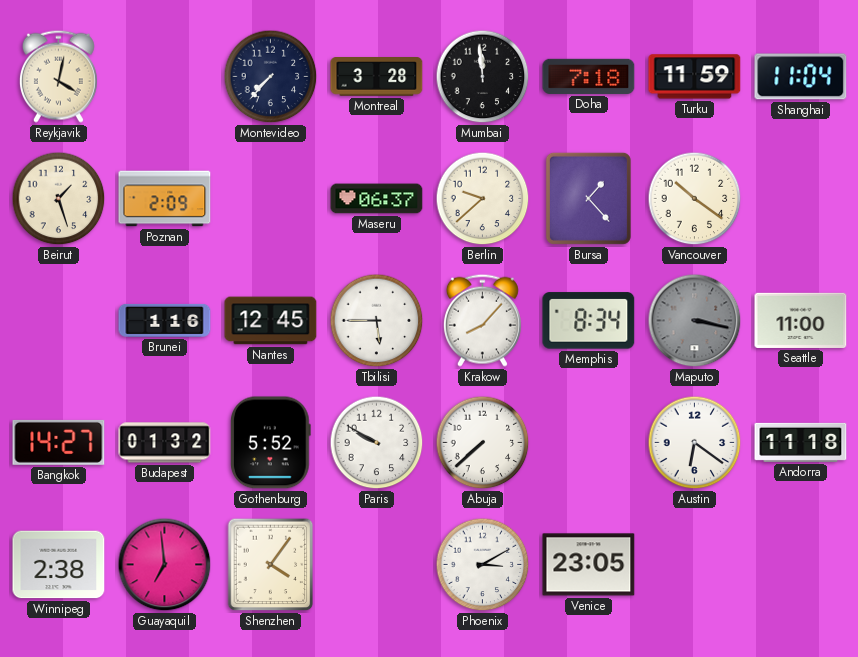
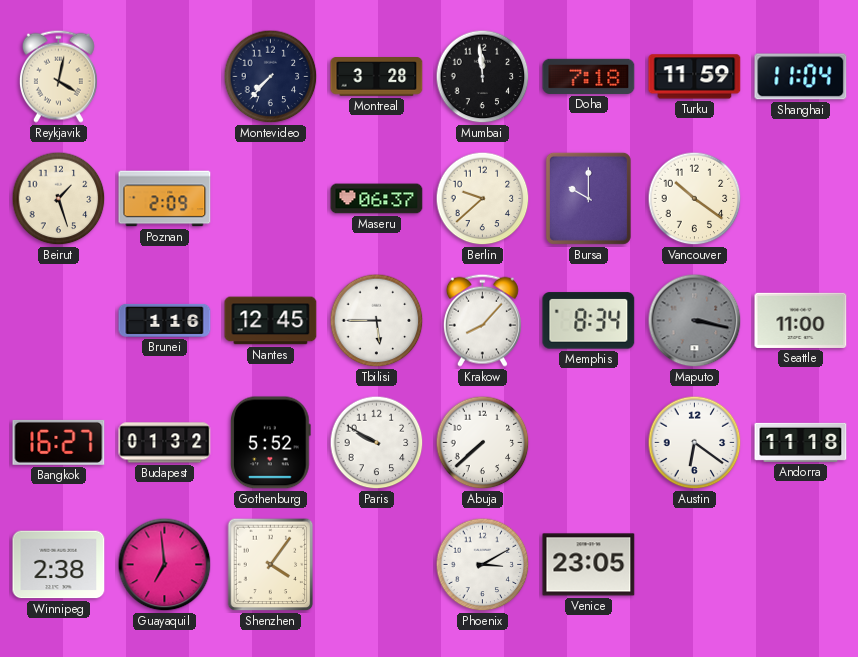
Bursa: 1:23 -> 10:00 (588, 198)
Bangkok: 14:27 -> 16:27 (59, 442)
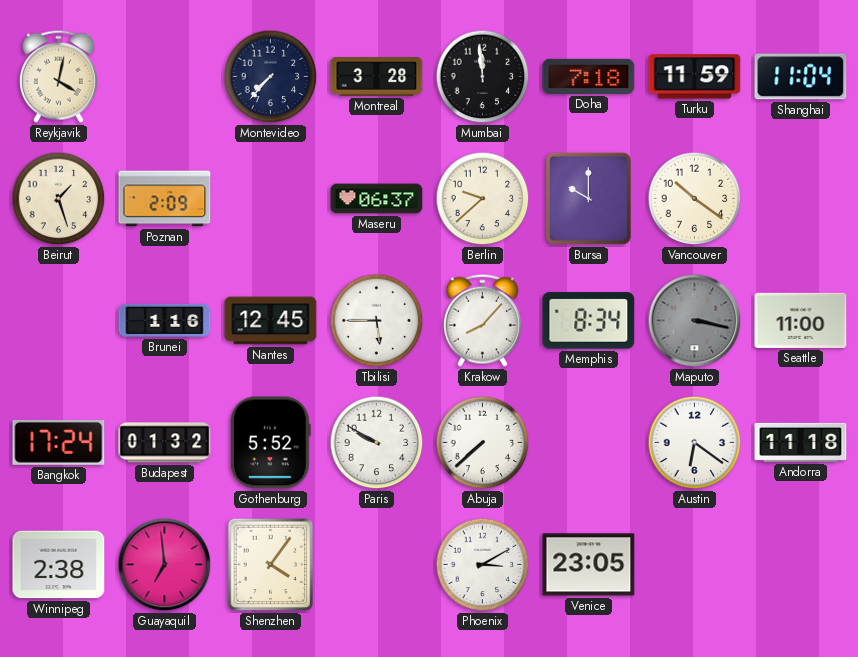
Bangkok: 16:27 -> 17:24 (59, 442)
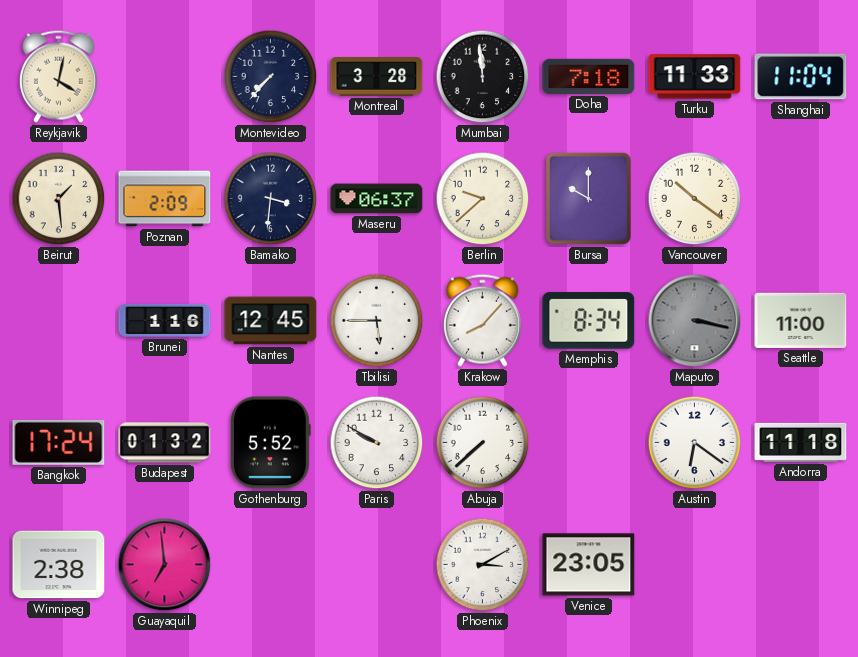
Turku: 11:59 -> 11:33 (695, 77)
Beirut: 1:27 -> 1:29 (59, 199)
Bamako: none -> 3:31 (271, 199)
Shenzhen: 4:06 -> none (271, 565)
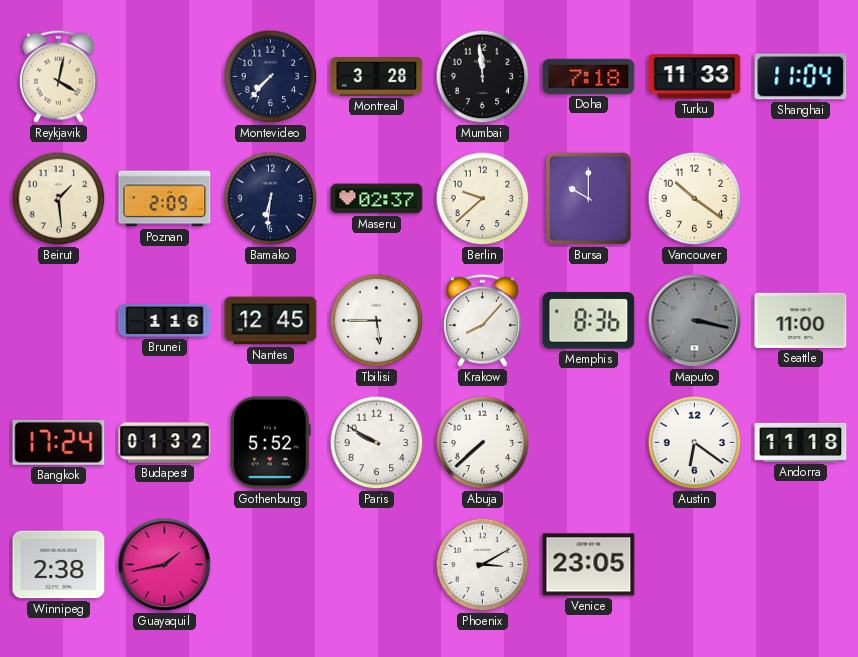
Bamako: 3:31 -> 6:31 (271, 199)
Maseru: 06:37 -> 02:37 (377, 199)
Memphis: 8:34 -> 8:36 (589, 321)
Guayaquil: 6:59 -> 1:43 (165, 565)
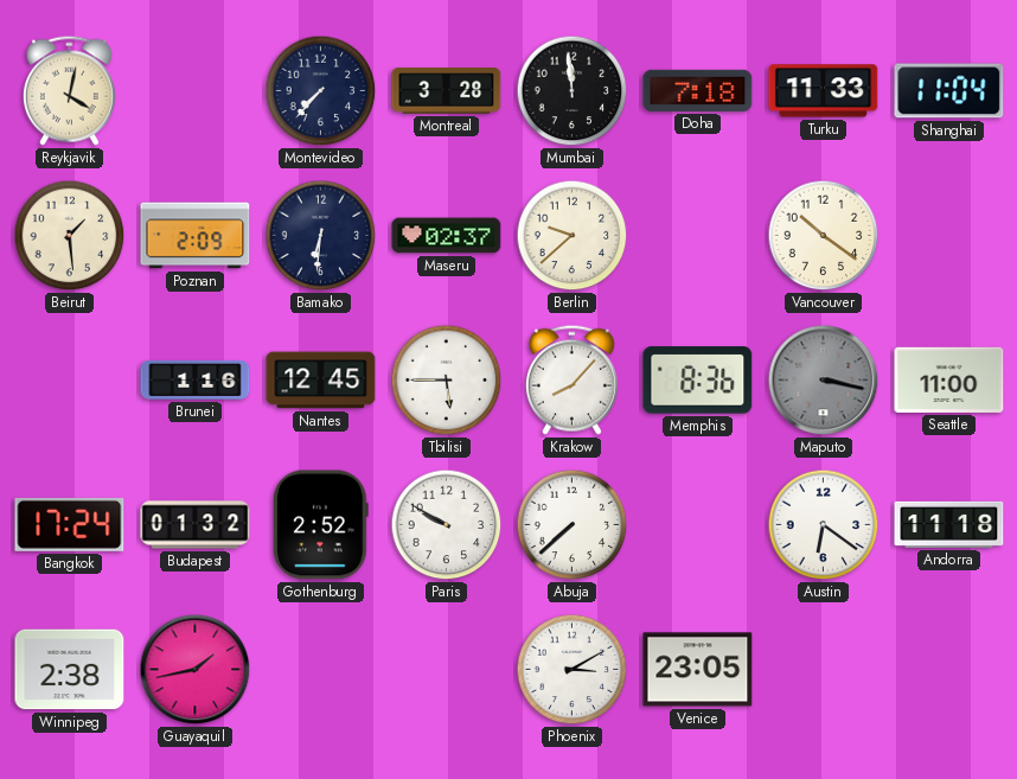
Bursa: 10:00 -> none (588, 198)
Gothenburg: 5:52 -> 2:52 (320, 525)
